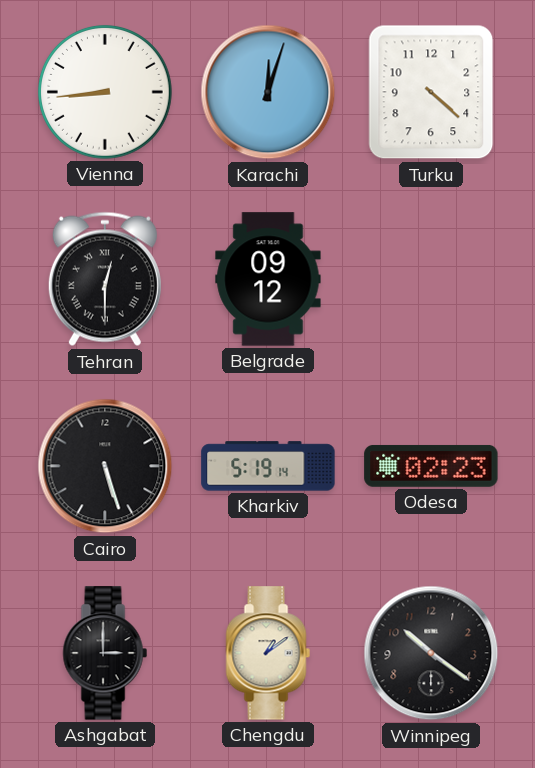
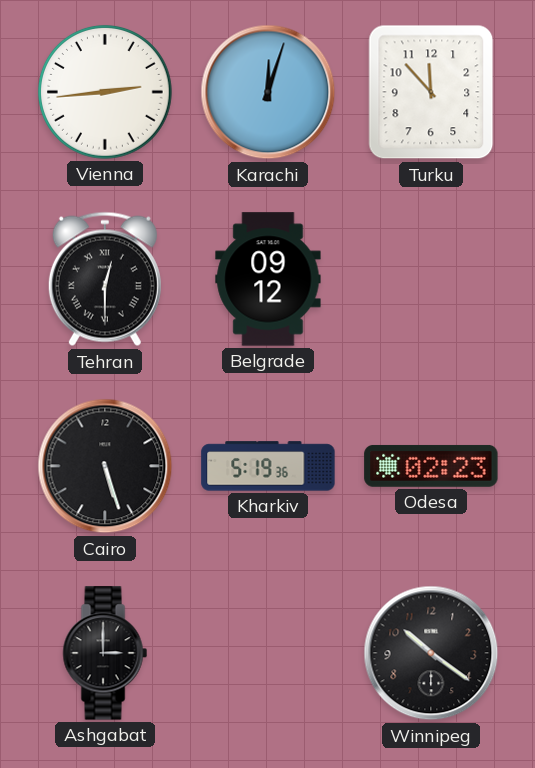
Vienna: 8:44 -> 2:44 (105, 92)
Turku: 4:22 -> 11:53 (431, 92)
Kharkiv: 5:19:14 -> 5:19:36 (268, 466)
Chengdu: 1:09 -> none (268, 653)
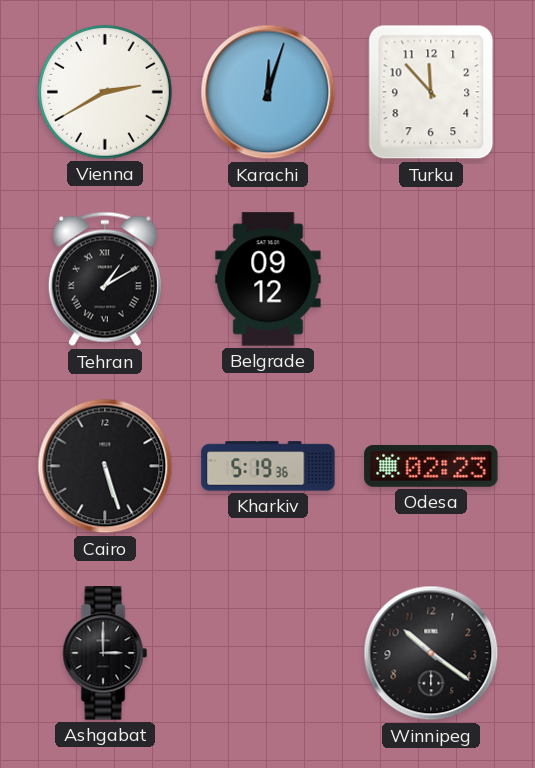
Vienna: 2:44 -> 2:40 (105, 92)
Tehran: 12:30 -> 1:10 (105, 279)
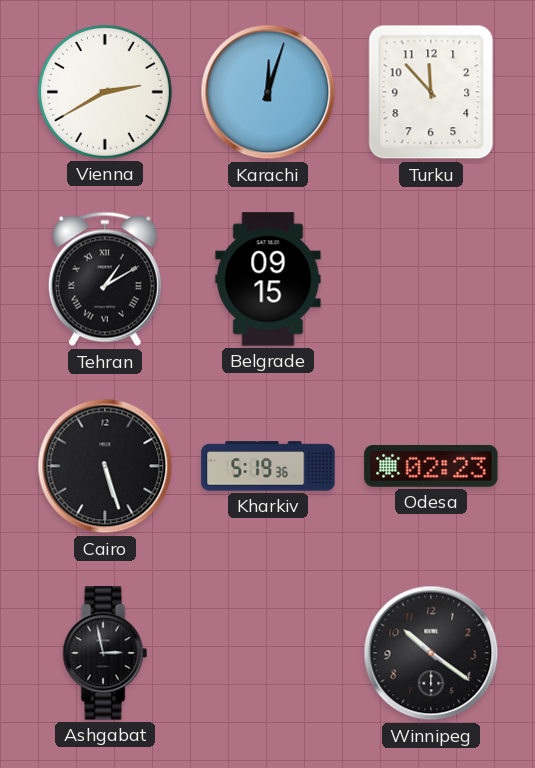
Belgrade: 09:12 -> 09:15 (268, 279)
Ashgabat: 3:00 -> 2:58 (105, 653)
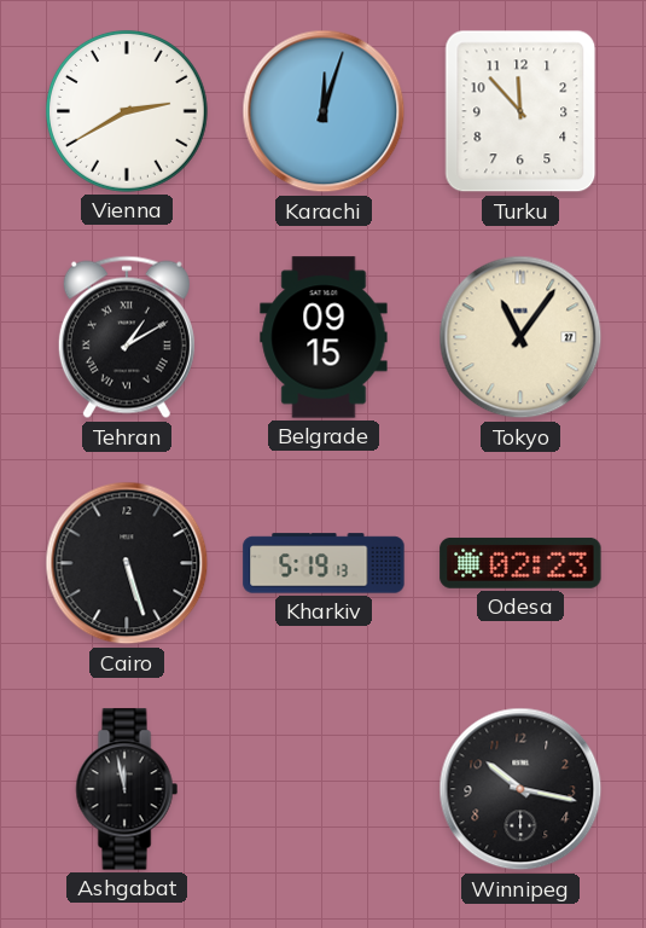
Tokyo: none -> 11:06 (520, 337)
Kharkiv: 5:19:36 -> 5:19:13 (324, 563)
Ashgabat: 2:58 -> 11:58 (127, 789)
Winnipeg: 10:21 -> 10:17 (520, 789)
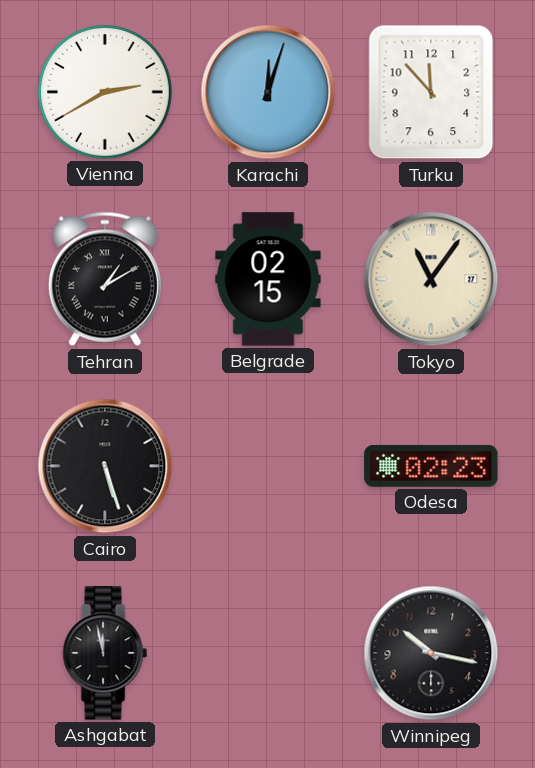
Belgrade: 09:15 -> 02:15 (268, 279)
Kharkiv: 5:19 -> none (324, 563)
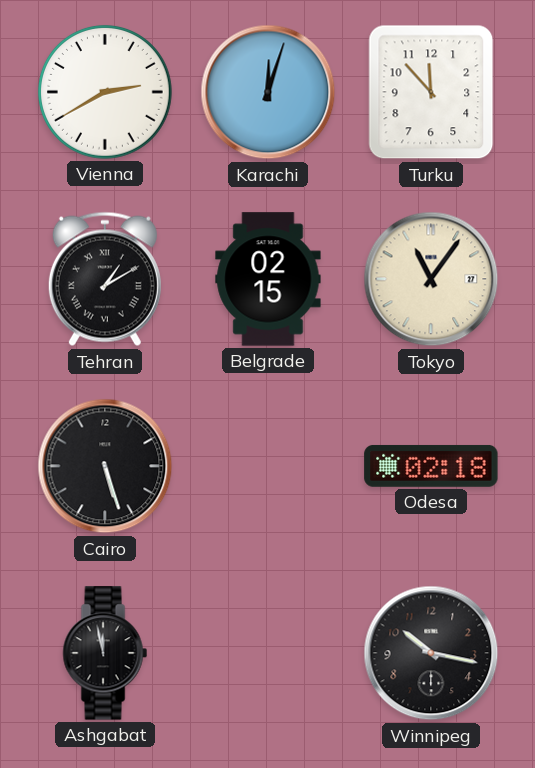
Odesa: 02:23 -> 02:18 (431, 466)
